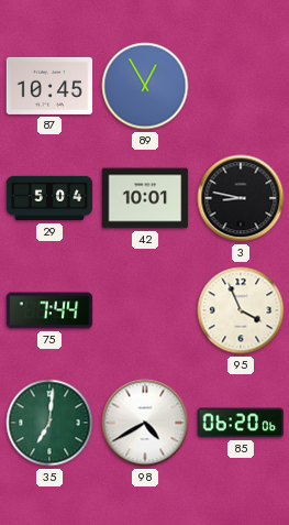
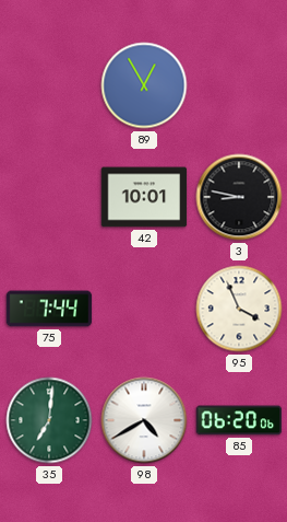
87: 10:45 -> none (49, 86)
29: 5:04 -> none (49, 198)
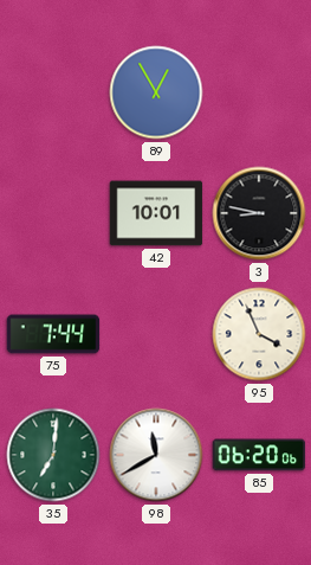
98: 4:40 -> 11:40 (156, 455)
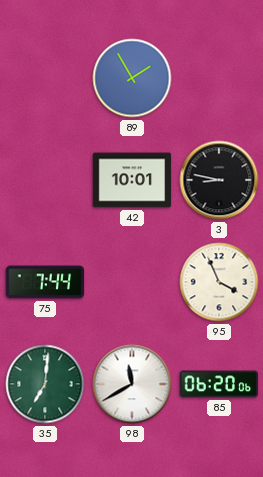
89: 12:55 -> 1:55 (132, 78)
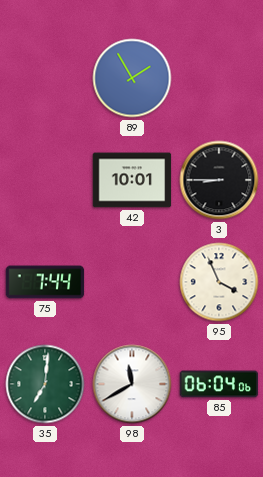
3: 8:47 -> 8:45 (219, 180)
85: 06:20 -> 06:04 (219, 384)
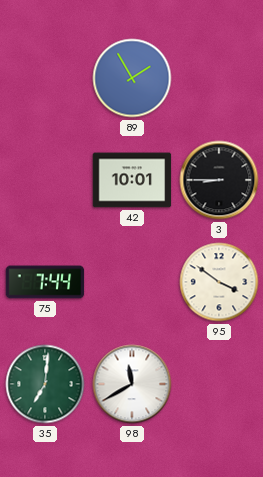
95: 3:56 -> 3:51 (219, 282)
85: 06:04 -> none (219, 384)
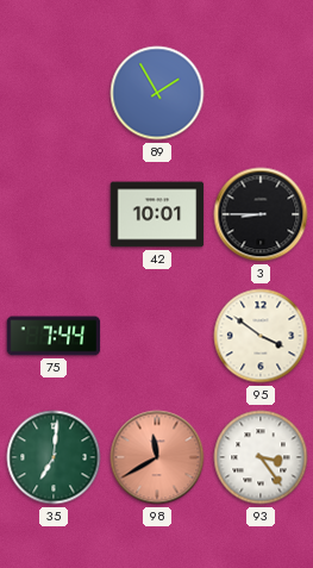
98 dial: white -> salmon (157, 457)
93: none -> 3:24 (261, 457)
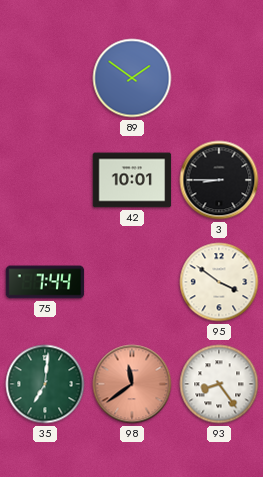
89: 1:55 -> 1:51 (132, 78)
98: 11:40 -> 11:39 (132, 384)
93: 3:24 -> 8:24 (219, 384)
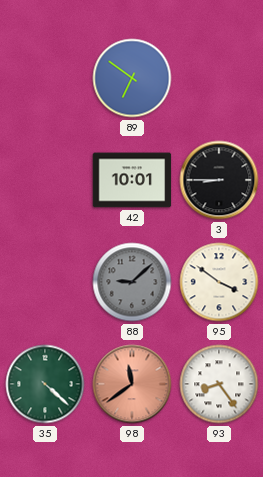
89: 1:51 -> 6:51 (132, 78)
75: 7:44 -> none (45, 282)
88: none -> 9:08 (132, 282)
35: 7:01 -> 4:22 (45, 384)
